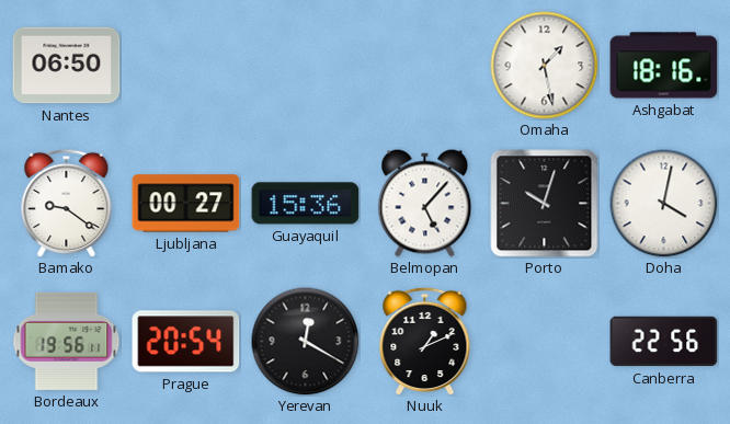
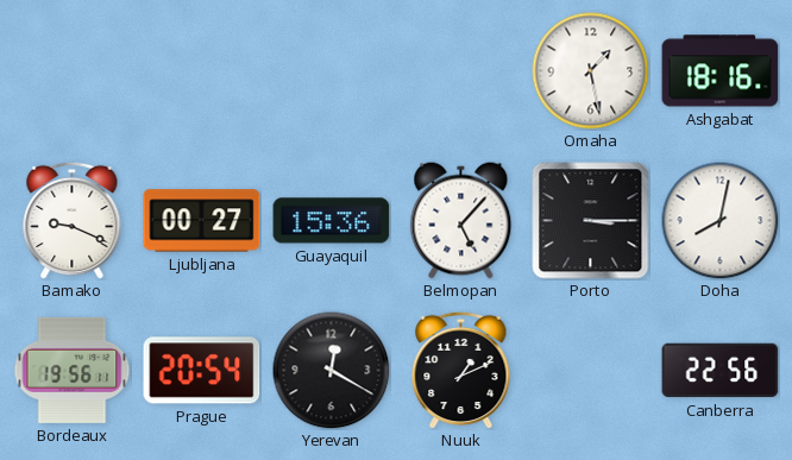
Nantes: 06:50 -> none (67, 66)
Bamako: 9:21 -> 9:19 (73, 220)
Porto: 10:03 -> 3:15 (591, 221)
Doha: 4:02 -> 8:02 (721, 221)
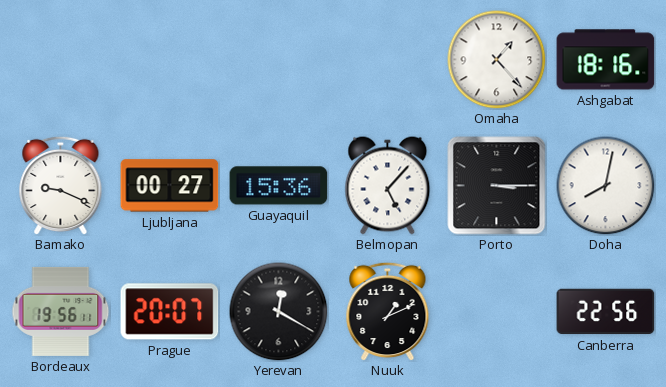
Omaha: 1:28 -> 1:23 (497, 60)
Prague: 20:54 -> 20:07 (170, 312)
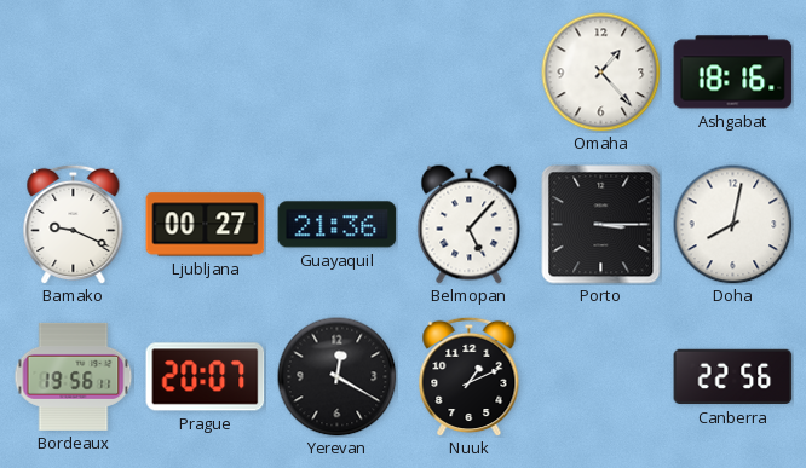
Guayaquil: 15:36 -> 21:36 (338, 225)
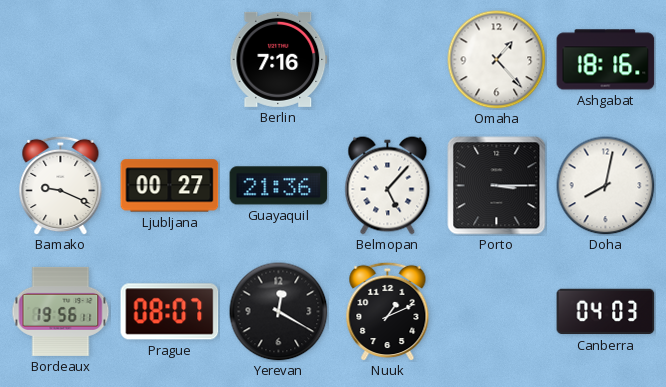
Berlin: none -> 7:16 (279, 59)
Prague: 20:07 -> 08:07 (170, 312)
Canberra: 22:56 -> 04:03 (606, 312)
